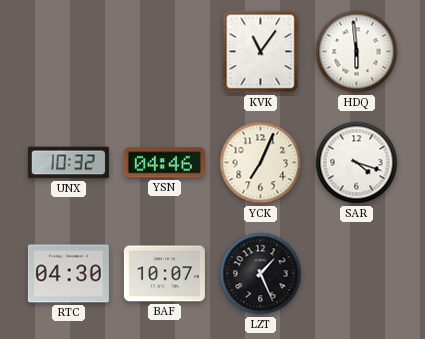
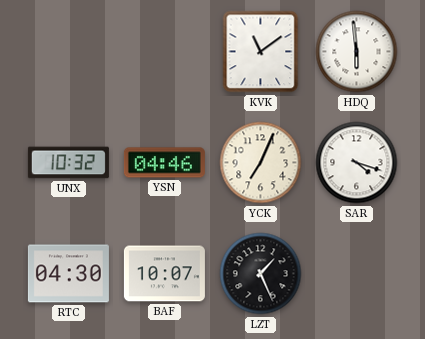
KVK: 11:06 -> 11:09 (261, 52)
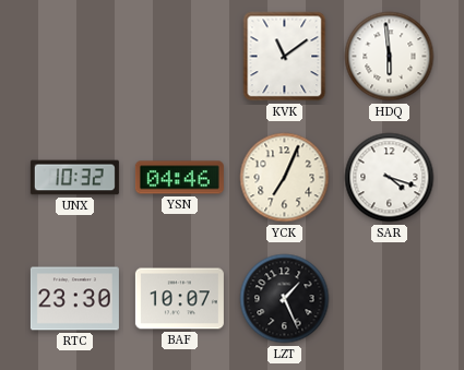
RTC: 04:30 -> 23:30 (74, 299)
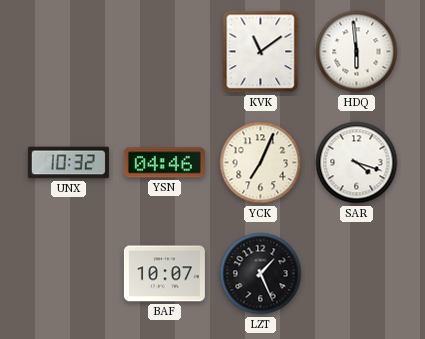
RTC: 23:30 -> none (74, 299)
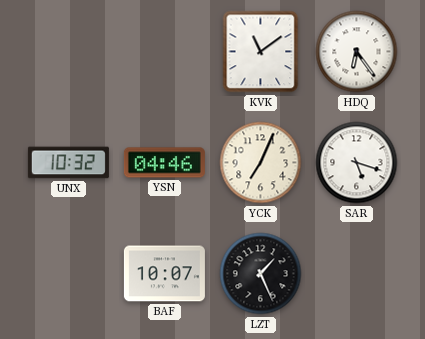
HDQ: 5:59 -> 6:24 (357, 52)
SAR: 4:18 -> 5:18 (357, 163)
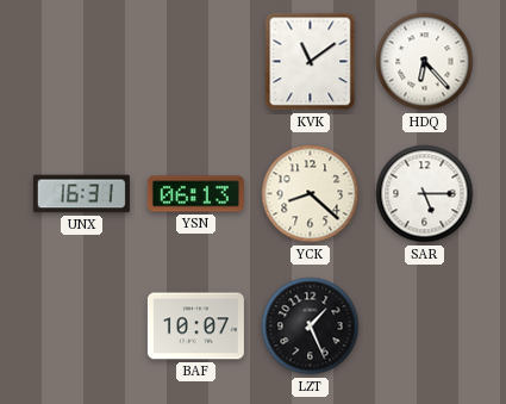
HDQ: 6:24 -> 6:23 (425, 62)
UNX: 10:32 -> 16:31 (81, 194)
YSN: 04:46 -> 06:13 (195, 194)
YCK: 7:04 -> 8:22 (311, 194)
SAR: 5:18 -> 5:15 (425, 194)
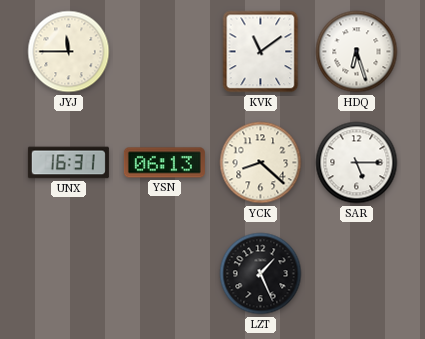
JYJ: none -> 11:45 (69, 52)
HDQ: 6:23 -> 6:27 (357, 52)
BAF: 10:07 -> none (195, 327)
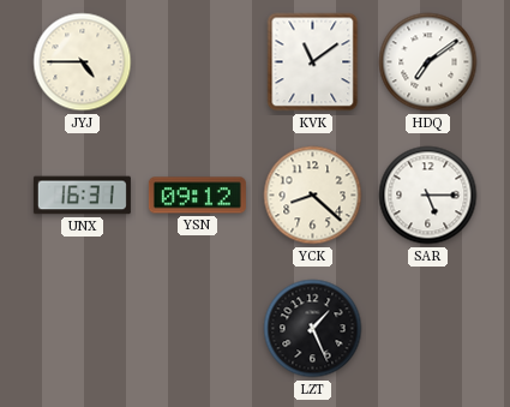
JYJ: 11:45 -> 4:45 (83, 62)
HDQ: 6:27 -> 7:09 (428, 62)
YSN: 06:13 -> 09:12 (197, 196)
